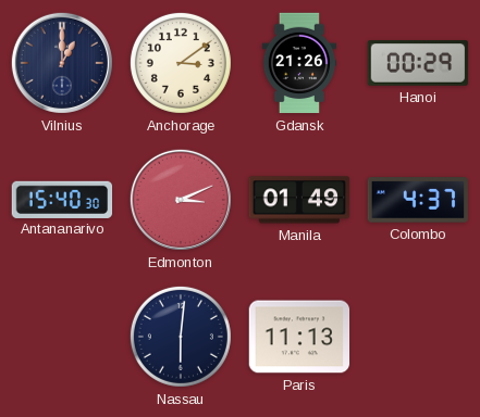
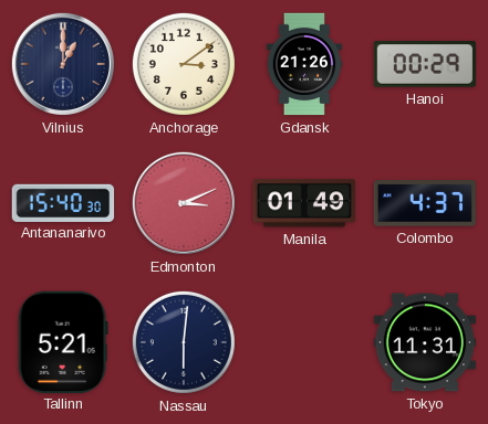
Tallinn: none -> 5:21 (63, 341)
Paris: 11:13 -> none (299, 337)
Tokyo: none -> 11:31 (425, 342)
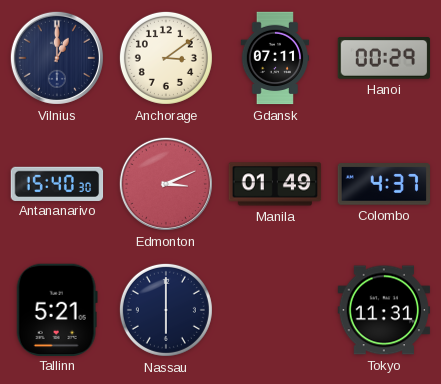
Gdansk: 21:26 -> 07:11 (275, 58)
Nassau: 6:01 -> 6:00 (166, 310)
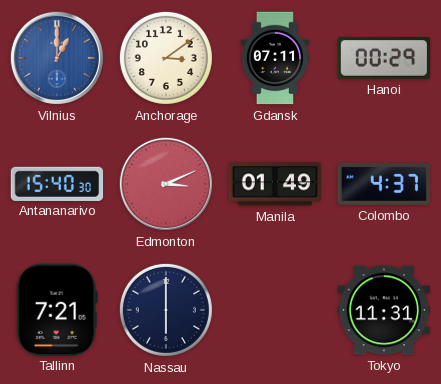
Vilnius dial: navy -> blue (57, 58)
Tallinn: 5:21 -> 7:21 (57, 309)
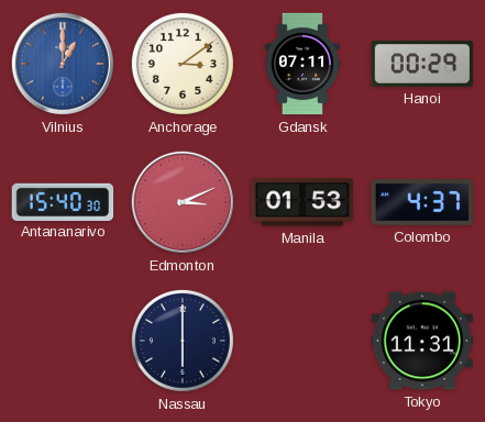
Manila: 01:49 -> 01:53 (302, 202)
Tallinn: 7:21 -> none (57, 309)
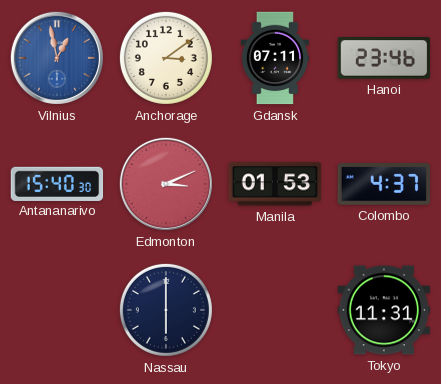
Vilnius: 1:00 -> 12:58 (57, 58)
Hanoi: 00:29 -> 23:46 (384, 59)
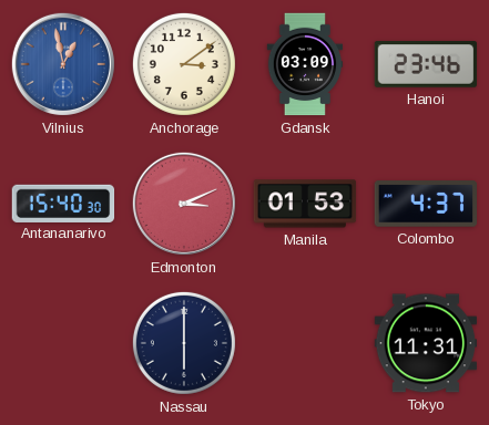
Gdansk: 07:11 -> 03:09 (305, 64)
